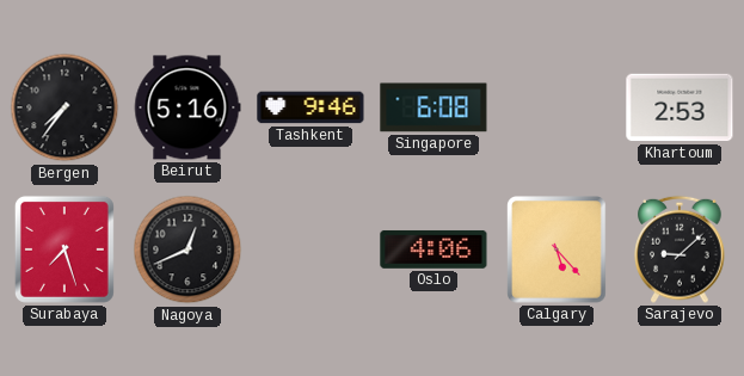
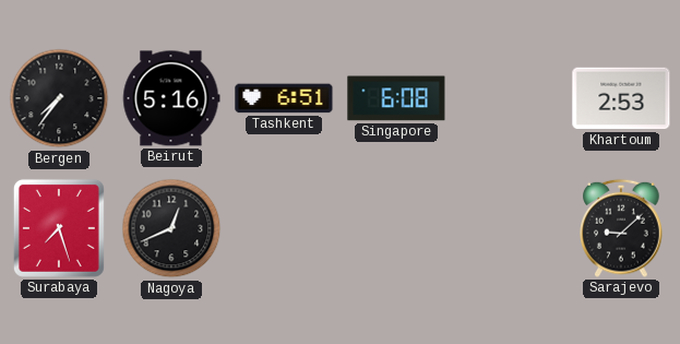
Tashkent: 9:46 -> 6:51 (284, 98)
Oslo: 4:06 -> none (434, 249)
Calgary: 5:23 -> none (558, 251)
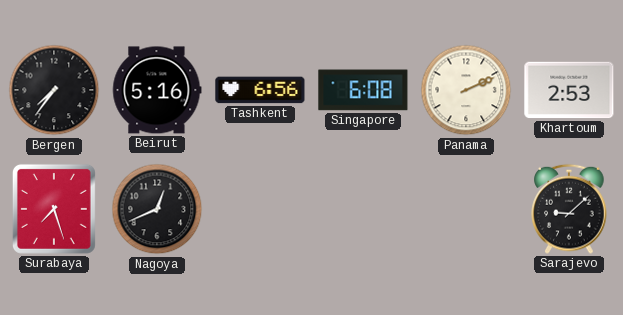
Tashkent: 6:51 -> 6:56 (260, 90)
Panama: none -> 2:11 (466, 90)
